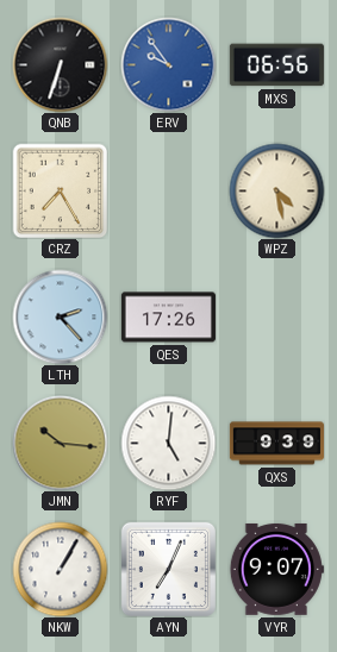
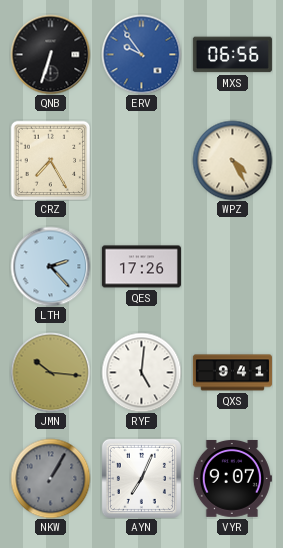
WPZ: 4:28 -> 4:25 (232, 160)
QXS: 9:39 -> 9:41 (232, 373)
NKW dial: white -> grey (50, 478)
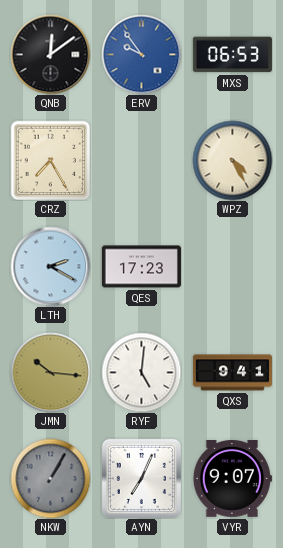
QNB: 6:33 -> 12:09 (50, 54)
MXS: 06:56 -> 06:53 (232, 55)
LTH: 2:23 -> 2:20 (50, 266)
QES: 17:26 -> 17:23 (141, 267)
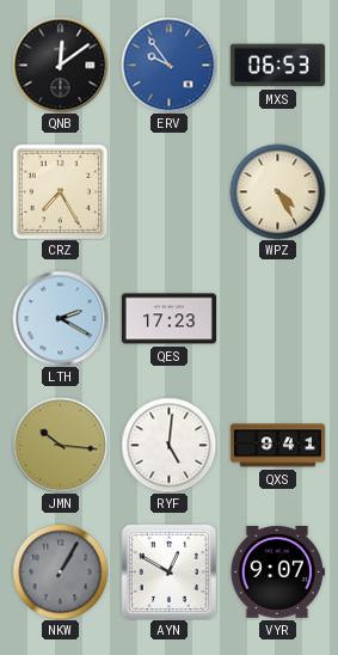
AYN: 7:04 -> 12:50 (168, 571)
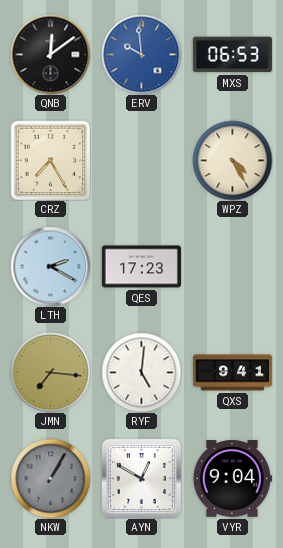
ERV: 9:54 -> 9:59 (141, 54)
JMN: 10:16 -> 7:16 (50, 372)
VYR: 9:07 -> 9:04 (232, 479)
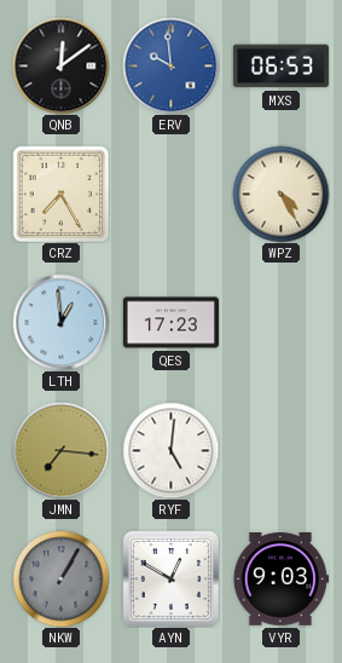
LTH: 2:20 -> 12:59 (60, 322)
QXS: 9:41 -> none (232, 373)
VYR: 9:04 -> 9:03 (280, 580)
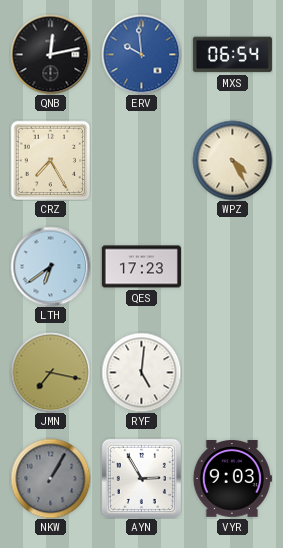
QNB: 12:09 -> 12:13 (50, 54)
MXS: 06:53 -> 06:54 (232, 55)
LTH: 12:59 -> 6:39 (50, 266)
JMN: 7:16 -> 7:17 (50, 372)
AYN: 12:50 -> 2:55 (141, 478)
